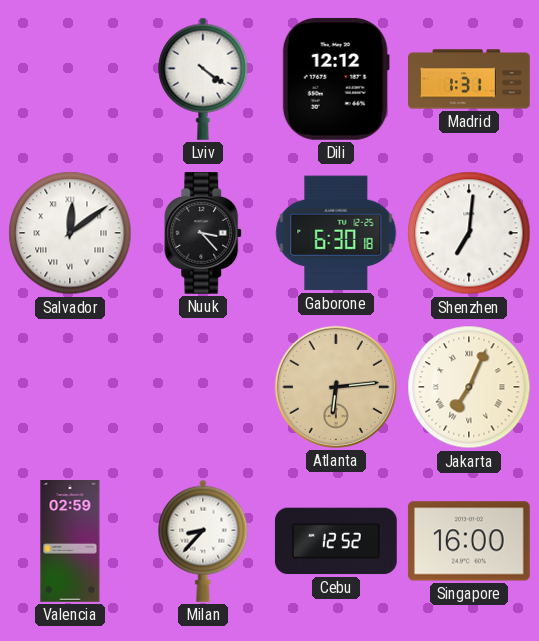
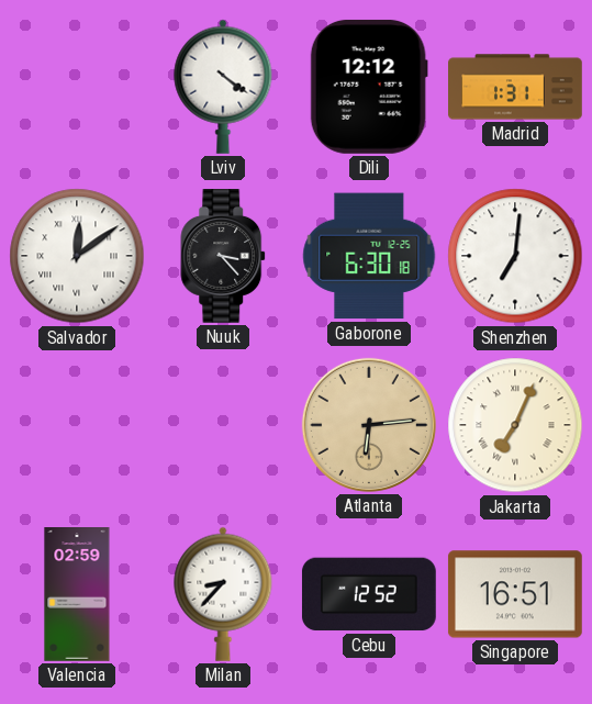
Singapore: 16:00 -> 16:51 (515, 594)
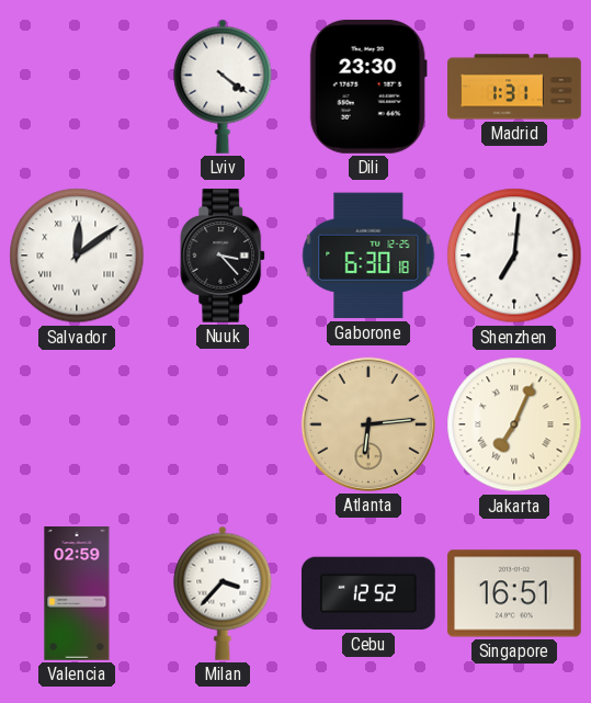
Dili: 12:12 -> 23:30 (368, 87)
Milan: 8:37 -> 3:37 (223, 593)
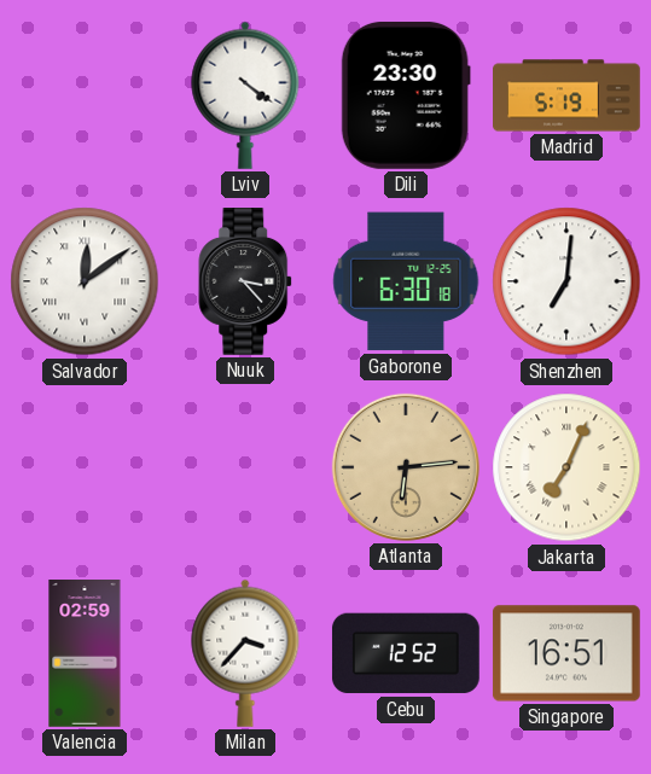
Madrid: 1:31 -> 5:19 (568, 95)
